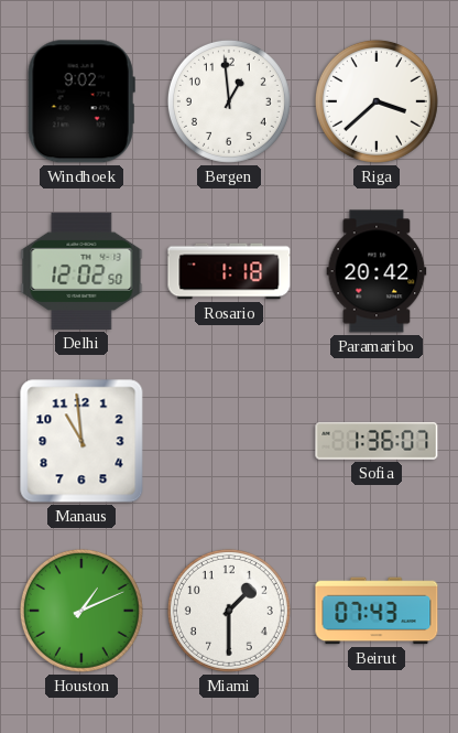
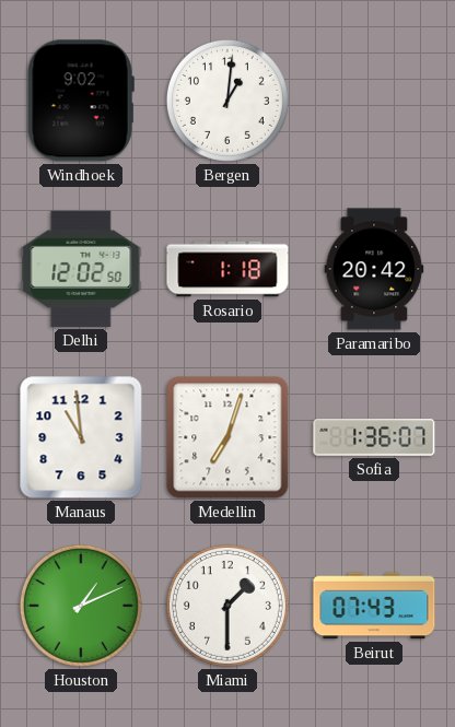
Bergen: 12:59 -> 1:01 (227, 101)
Riga: 3:38 -> none (377, 101)
Medellin: none -> 7:03 (227, 437)
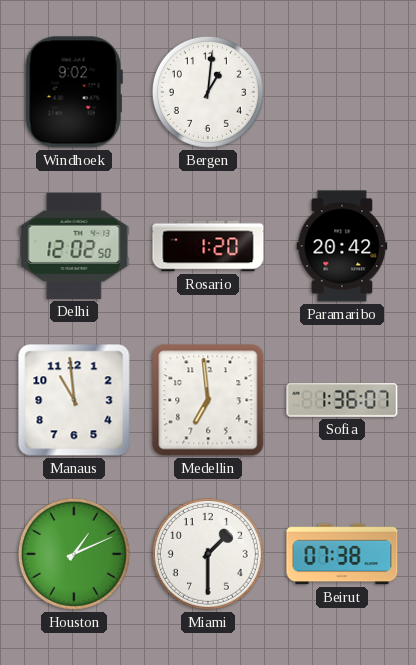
Rosario: 1:18 -> 1:20 (208, 246)
Medellin: 7:03 -> 6:59 (208, 400)
Beirut: 07:43 -> 07:38 (342, 554)
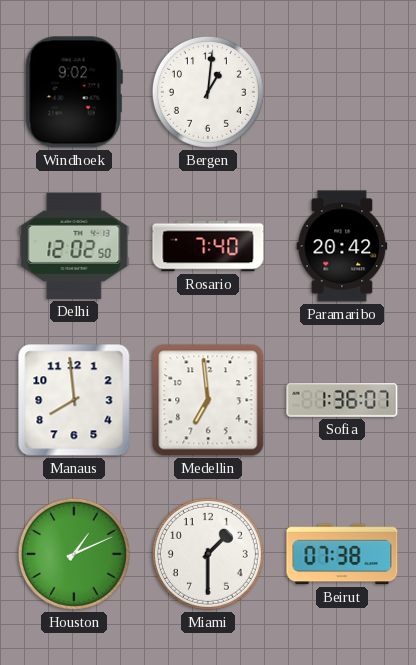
Rosario: 1:20 -> 7:40 (208, 246)
Manaus: 10:59 -> 7:59 (74, 400)
